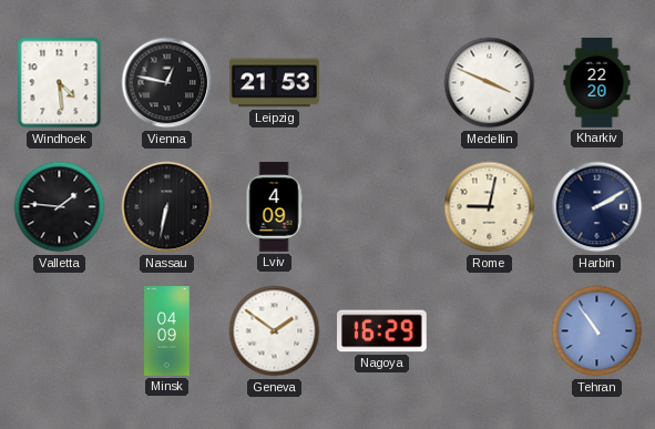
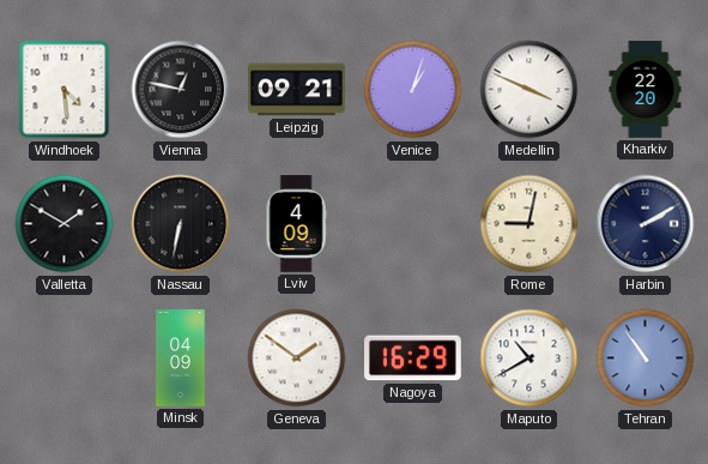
Leipzig: 21:53 -> 09:21 (297, 90)
Venice: none -> 1:03 (413, 90)
Valletta: 1:46 -> 1:50 (65, 224)
Maputo: none -> 10:40 (530, 358)
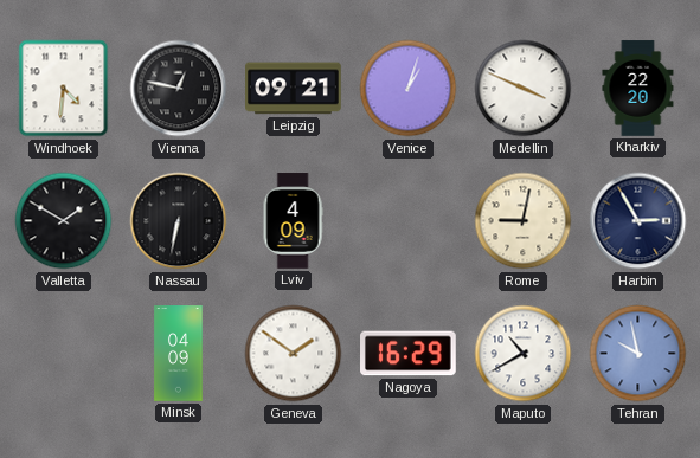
Windhoek: 4:29 -> 4:31 (64, 89)
Harbin: 2:10 -> 2:55 (638, 221)
Tehran: 10:54 -> 9:58 (638, 354)
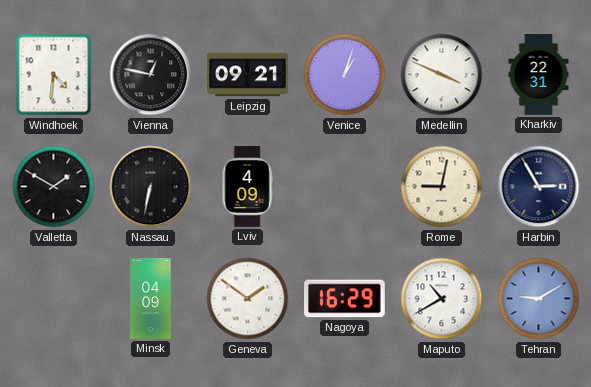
Kharkiv: 22:20 -> 22:31 (539, 75)
Tehran: 9:58 -> 9:10 (539, 299)
